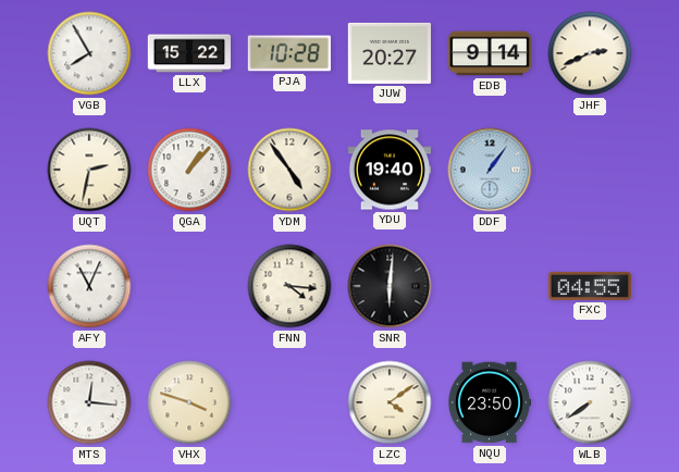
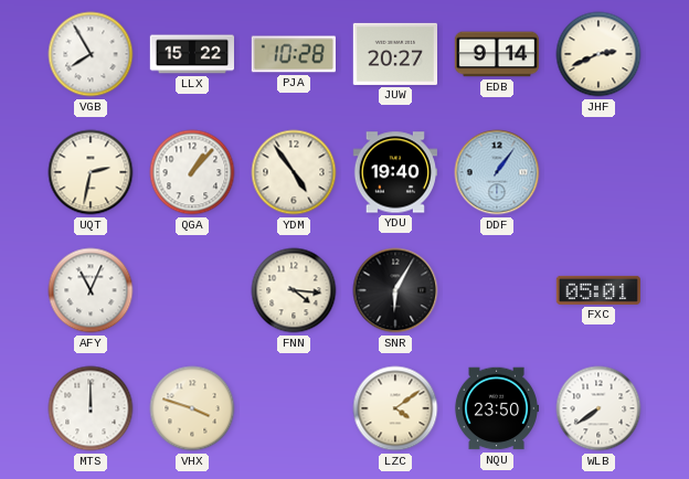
SNR: 6:01 -> 6:05 (395, 290)
FXC: 04:55 -> 05:01 (597, 290)
MTS: 12:16 -> 12:00 (91, 408)
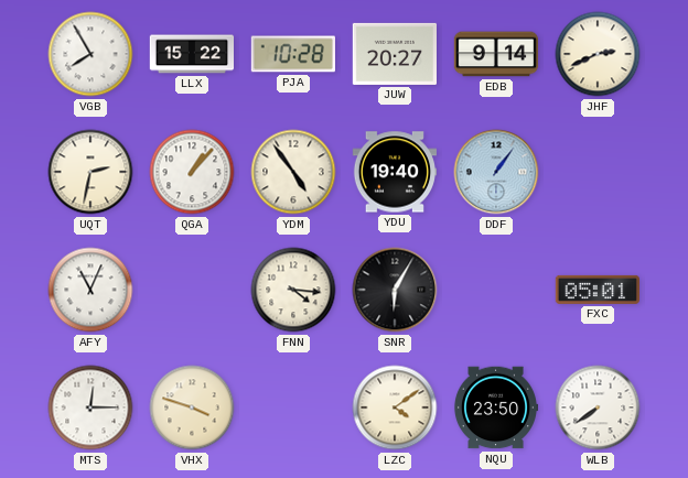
MTS: 12:00 -> 12:15 (90, 408)
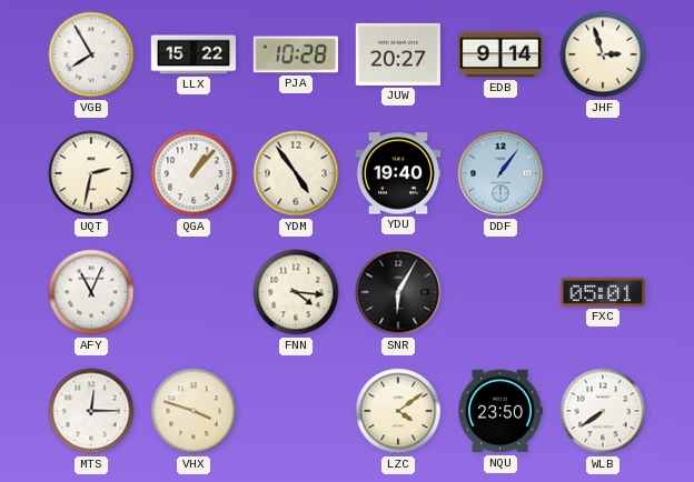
JHF: 2:41 -> 2:57 (603, 54)
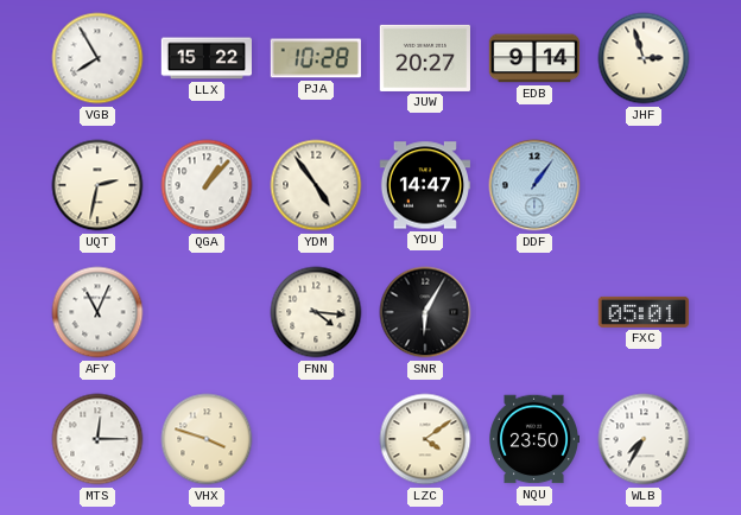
YDU: 19:40 -> 14:47 (424, 185)
WLB: 7:39 -> 7:35 (644, 439)
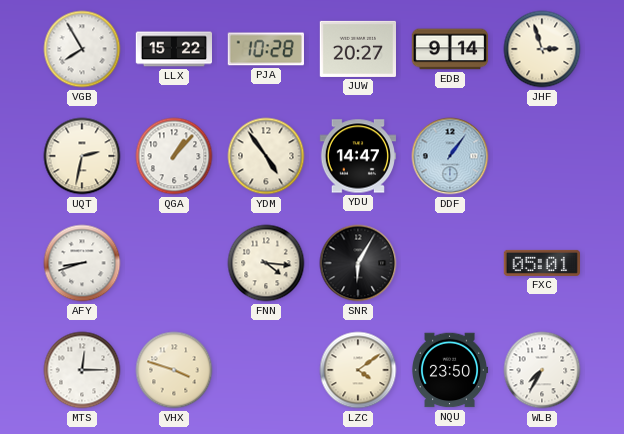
AFY: 11:04 -> 8:42 (82, 263)
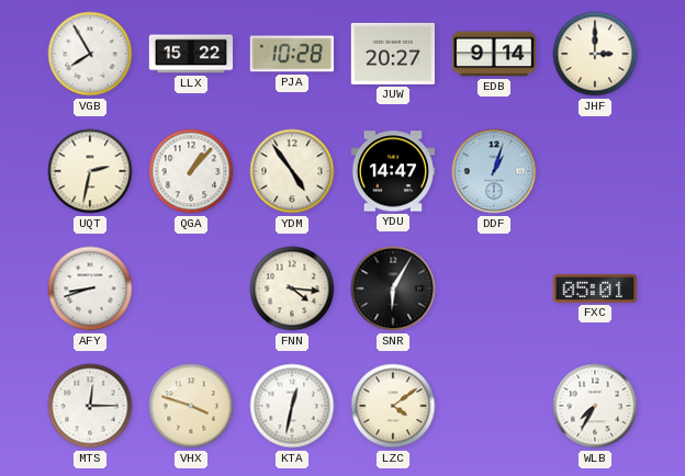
JHF: 2:57 -> 3:00 (595, 54)
DDF: 1:06 -> 1:03 (494, 171)
KTA: none -> 12:32 (292, 406)
NQU: 23:50 -> none (449, 370)
